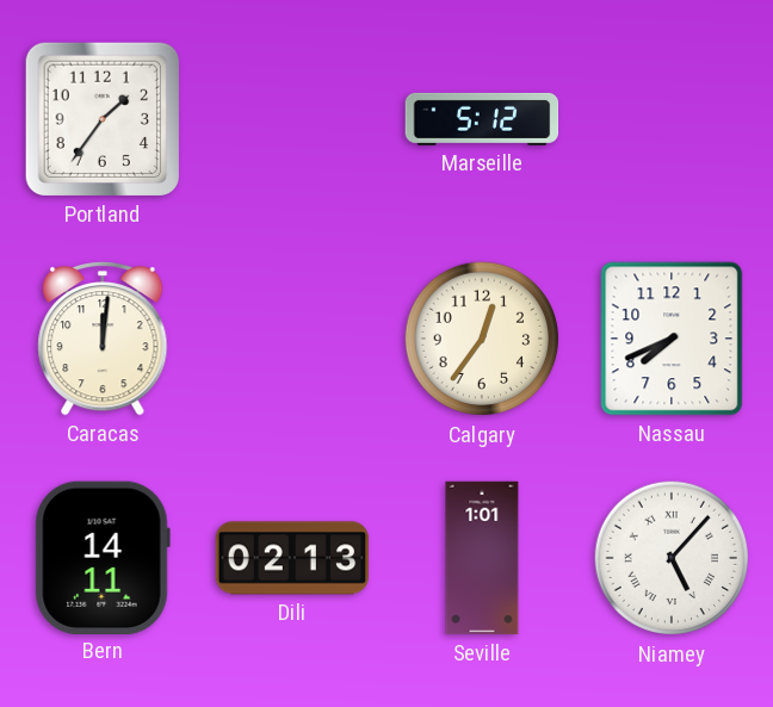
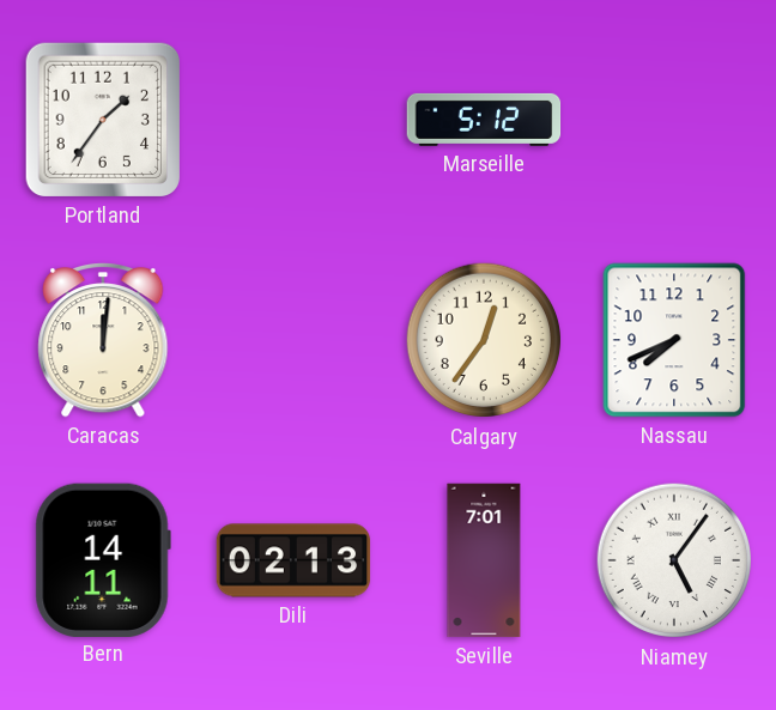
Seville: 1:01 -> 7:01 (484, 560)
Niamey: 5:07 -> 5:06 (674, 560)
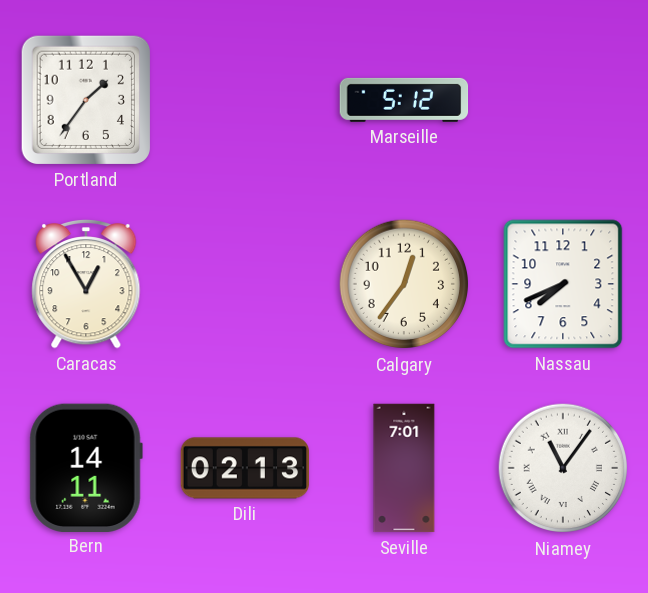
Caracas: 12:01 -> 12:55 (86, 284)
Niamey: 5:06 -> 11:06 (563, 468)
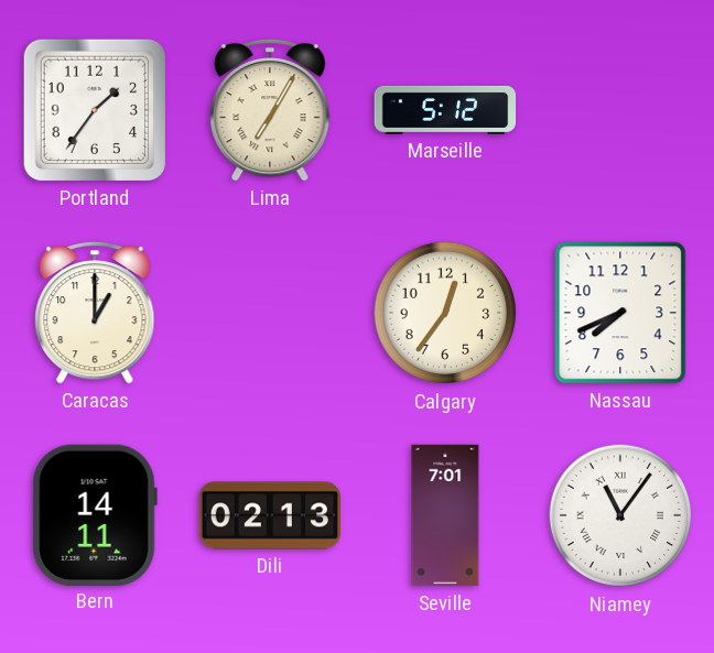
Lima: none -> 7:05 (270, 110)
Caracas: 12:55 -> 1:00 (95, 313)
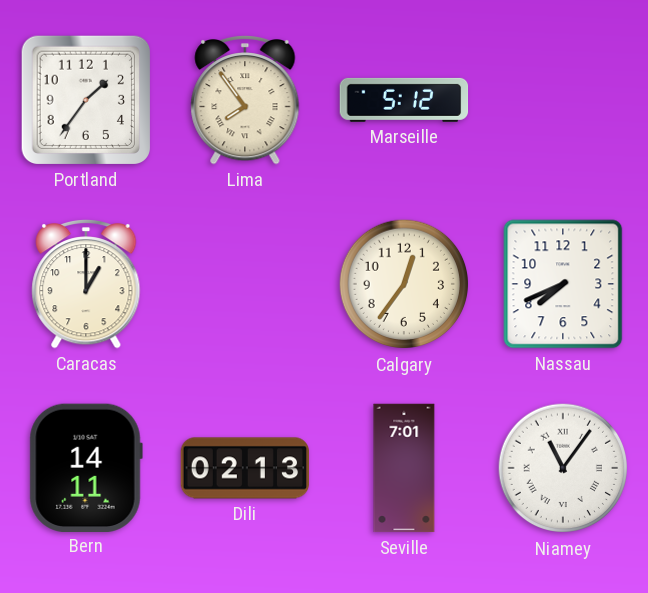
Lima: 7:05 -> 7:54 (245, 100)
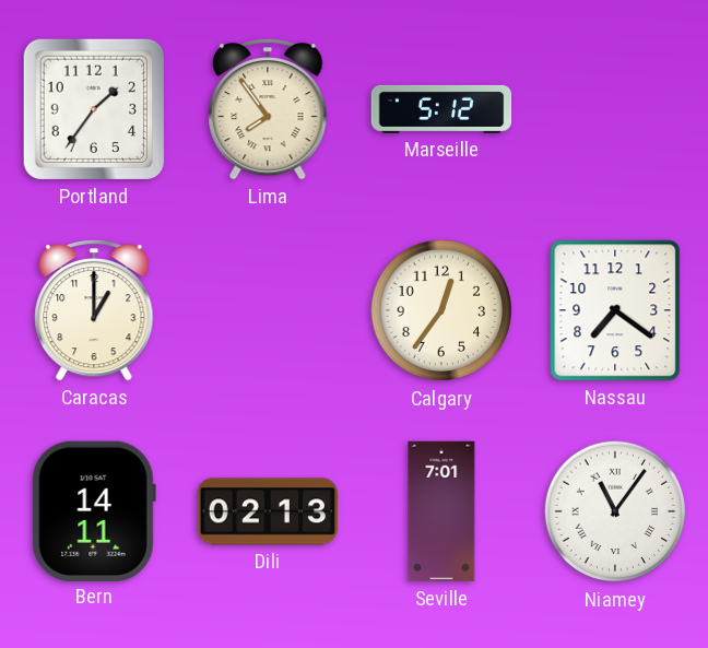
Nassau: 7:41 -> 7:21 (615, 310)
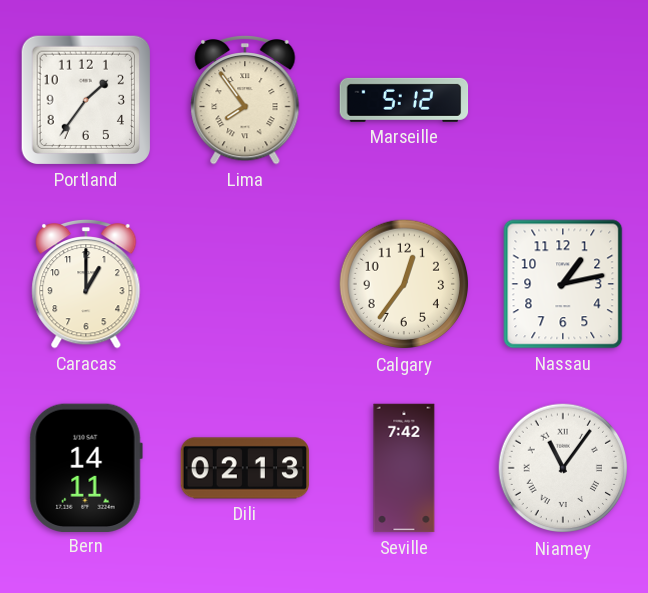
Nassau: 7:21 -> 1:13 (563, 284)
Seville: 7:01 -> 7:42 (404, 468)
